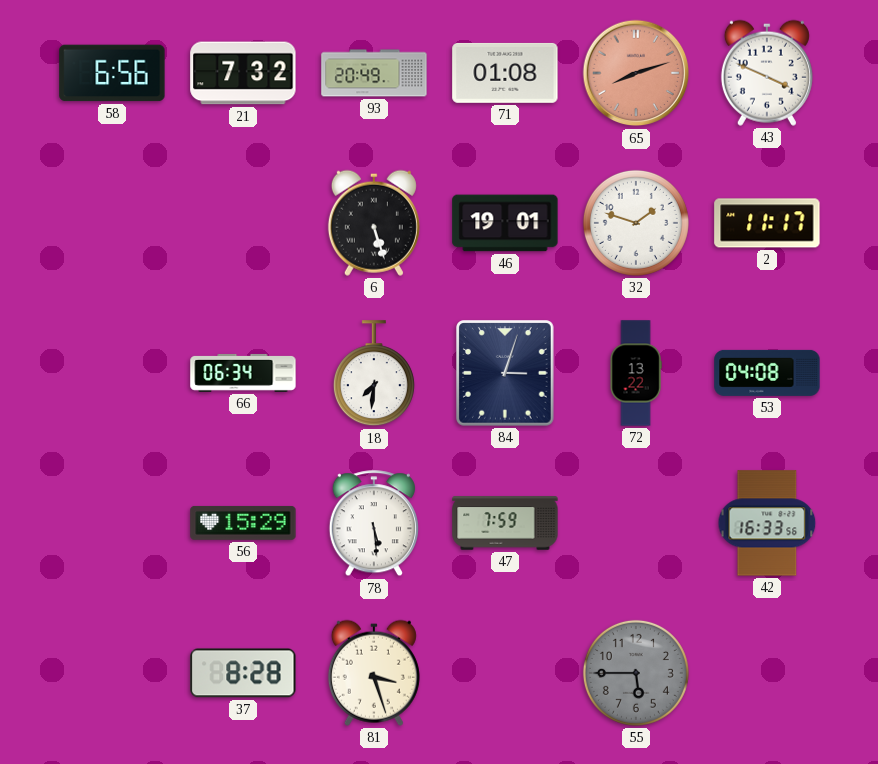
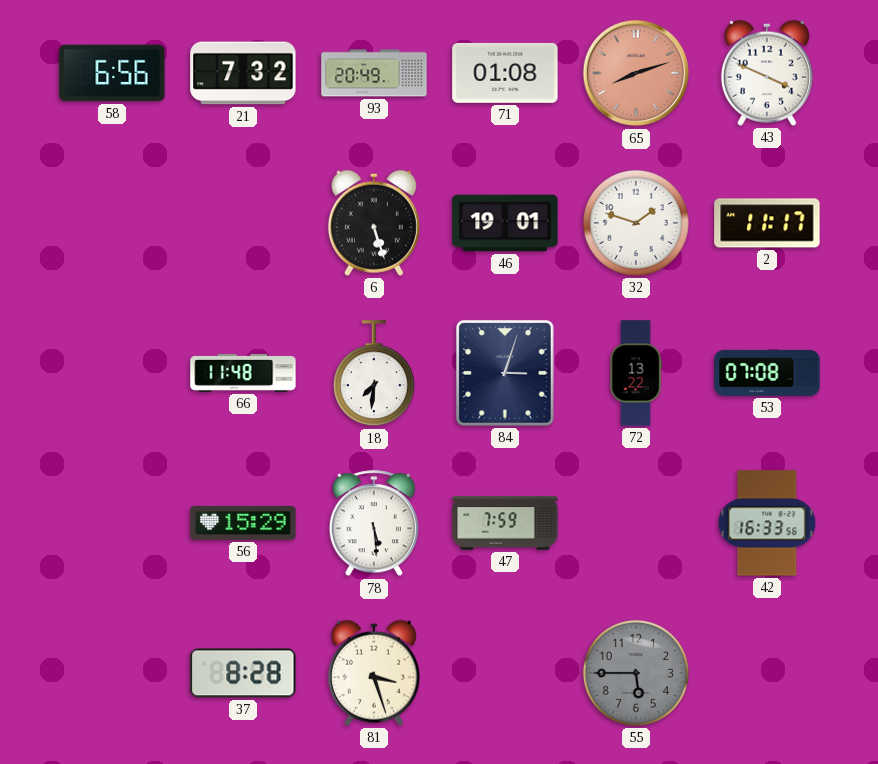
66: 06:34 -> 11:48 (243, 373)
53: 04:08 -> 07:08 (767, 373)
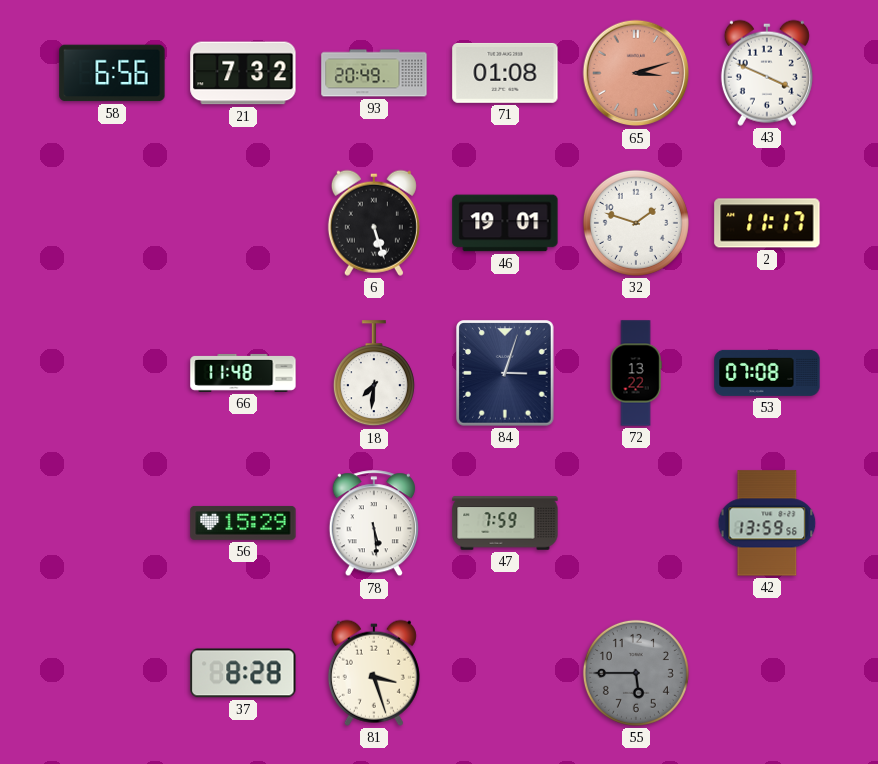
65: 8:12 -> 3:12 (636, 73)
42: 16:33 -> 13:59 (767, 523)
